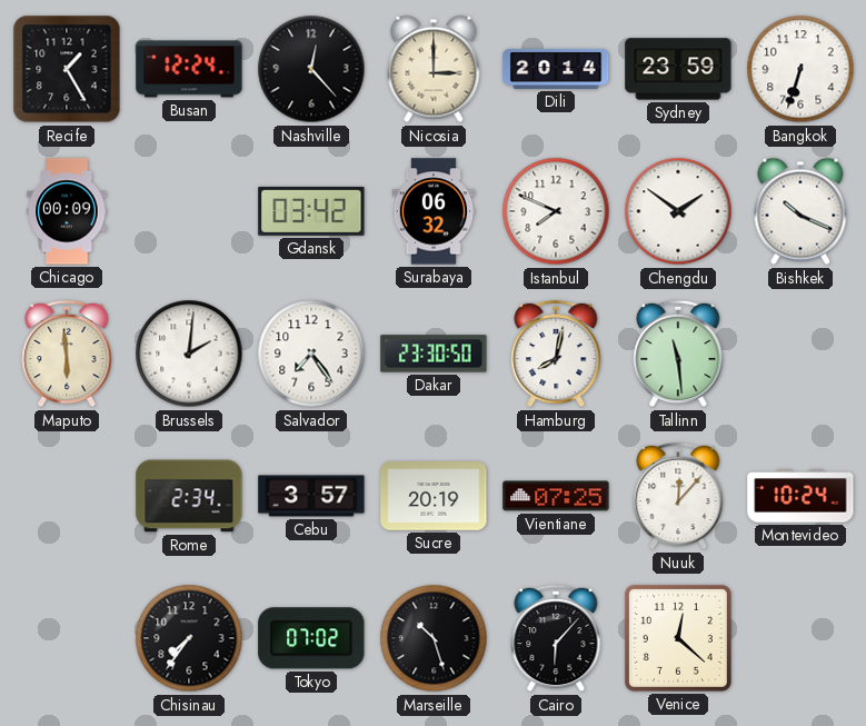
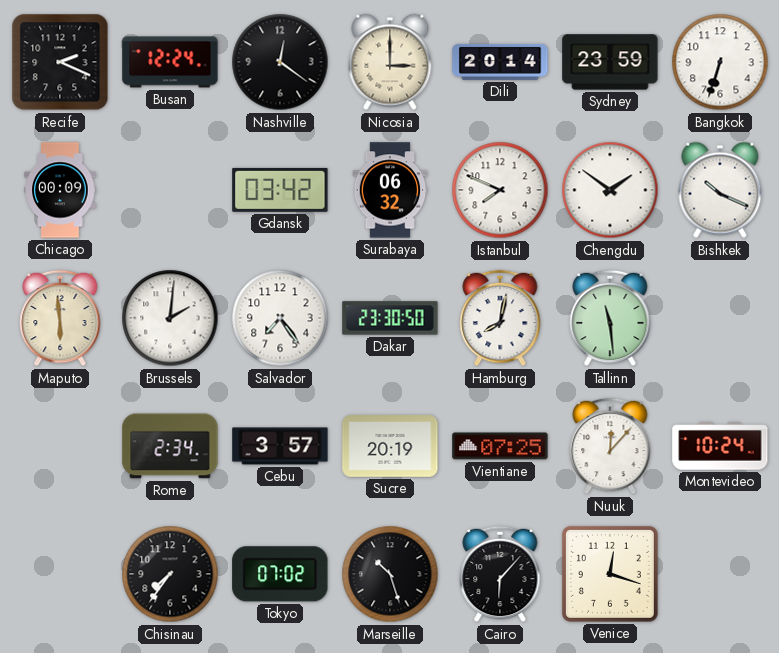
Recife: 1:25 -> 2:19 (60, 62)
Nashville: 12:23 -> 12:21 (280, 62)
Venice: 12:22 -> 12:18 (610, 574)
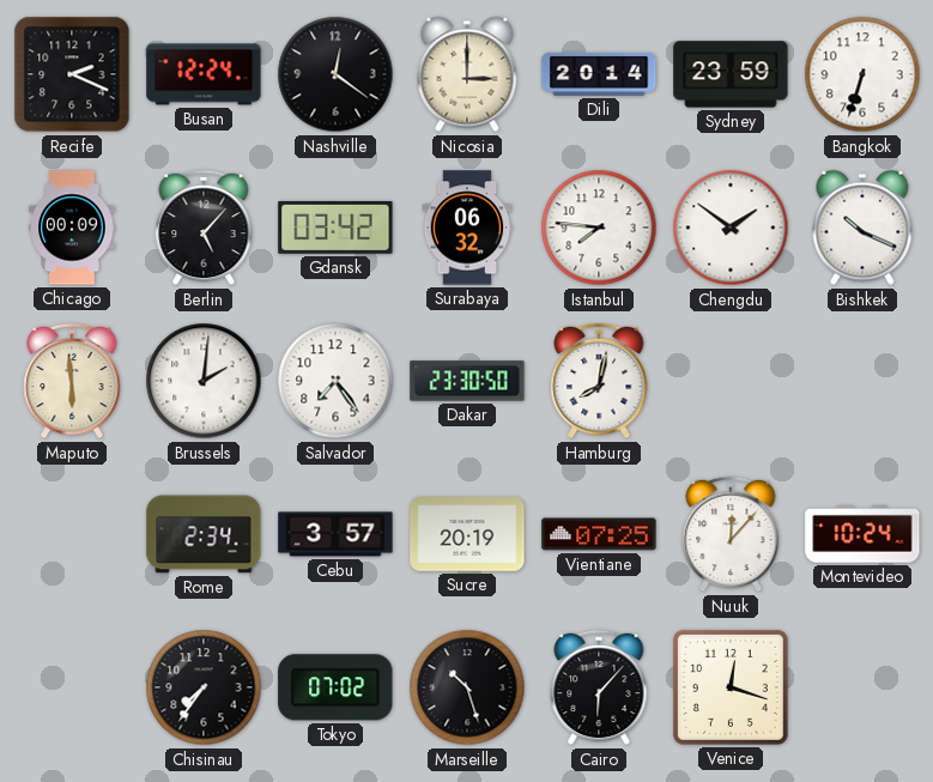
Berlin: none -> 5:07 (204, 228)
Istanbul: 7:49 -> 7:46 (599, 228)
Tallinn: 11:29 -> none (610, 318)
